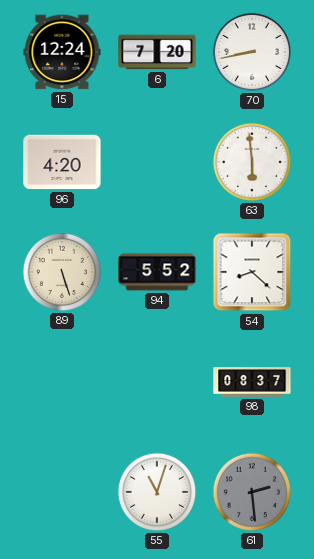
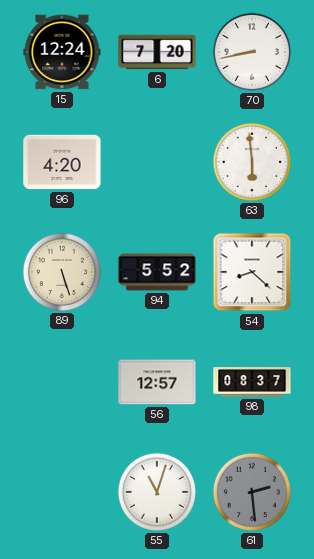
56: none -> 12:57 (157, 382)
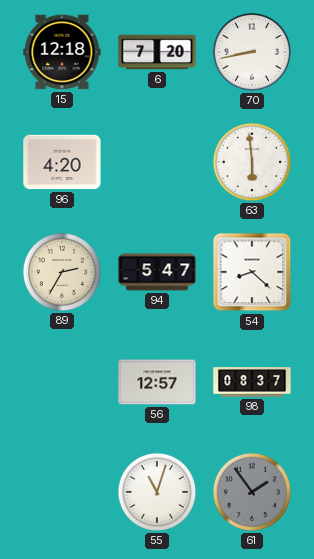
15: 12:24 -> 12:18 (62, 52)
89: 5:27 -> 2:35 (62, 272)
94: 5:52 -> 5:47 (157, 272)
61: 2:29 -> 1:54 (252, 492)
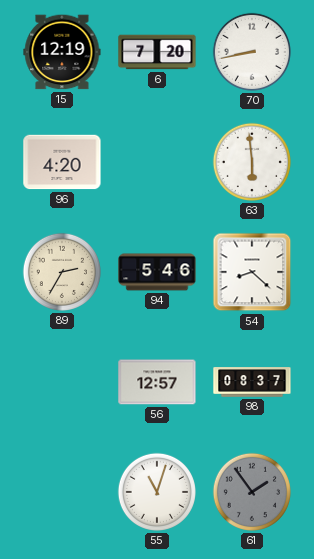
15: 12:18 -> 12:19 (62, 52)
94: 5:47 -> 5:46 (157, 272)
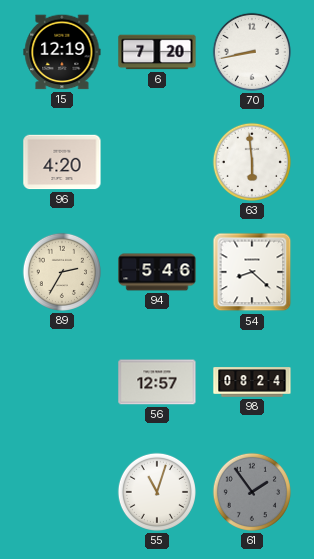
98: 08:37 -> 08:24 (252, 382)
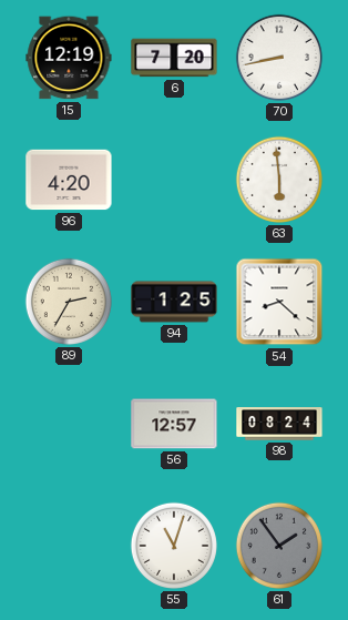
94: 5:46 -> 1:25 (174, 302)
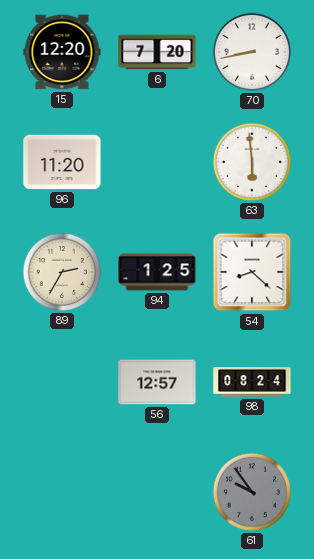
15: 12:19 -> 12:20 (62, 52)
96: 4:20 -> 11:20 (62, 162)
55: 11:03 -> none (174, 546)
61: 1:54 -> 9:54 (252, 492)
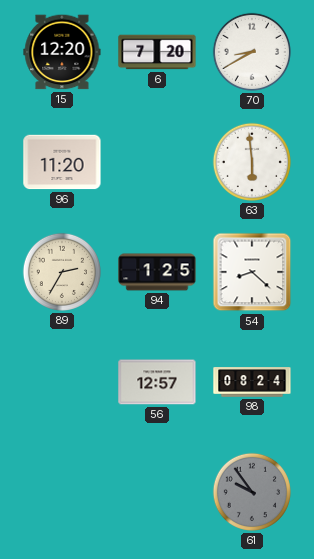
70: 8:43 -> 8:40 (252, 52)
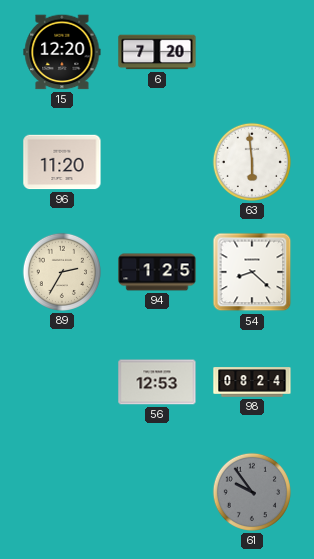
70: 8:40 -> none (252, 52)
56: 12:57 -> 12:53 (157, 382)
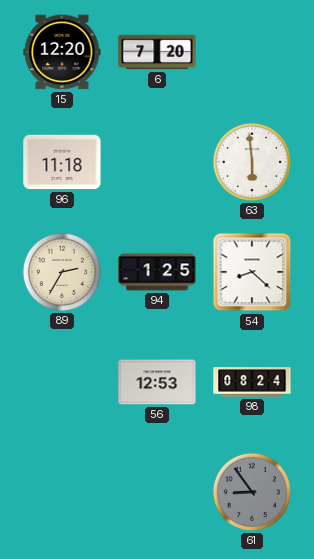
96: 11:20 -> 11:18 (62, 162)
61: 9:54 -> 8:54 (252, 492)
